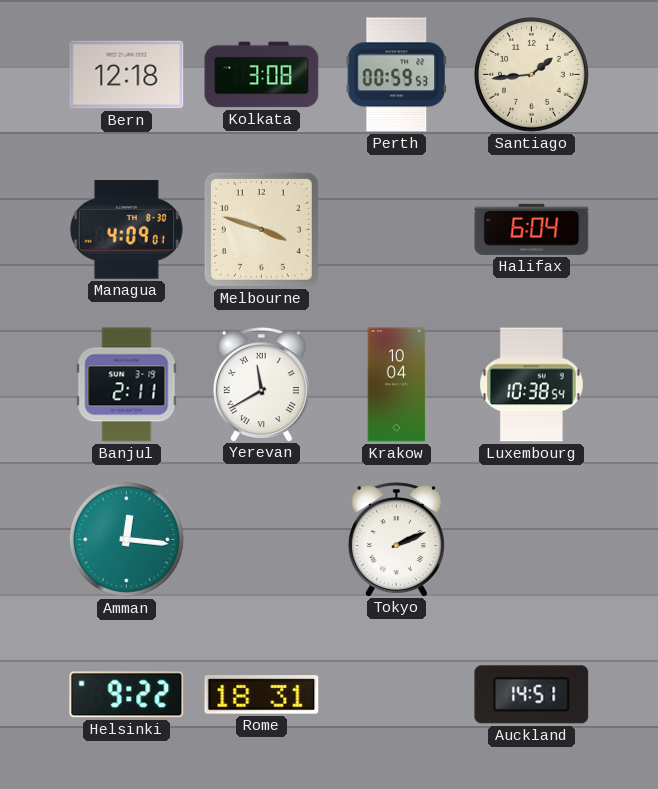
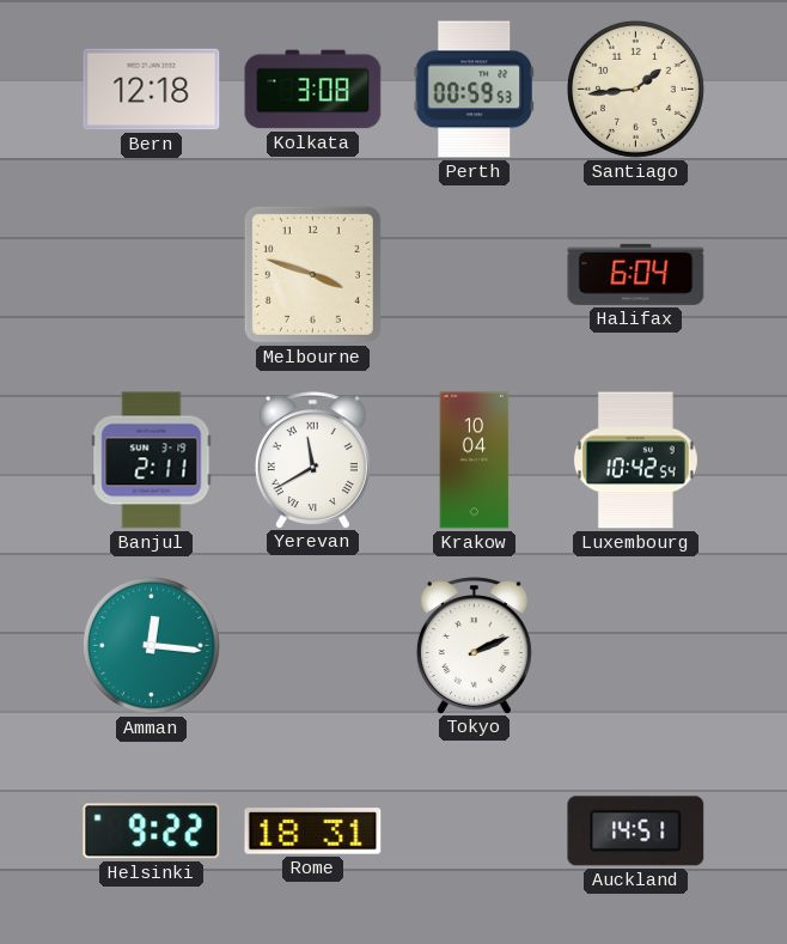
Managua: 4:09 -> none (126, 229)
Luxembourg: 10:38 -> 10:42 (635, 461)
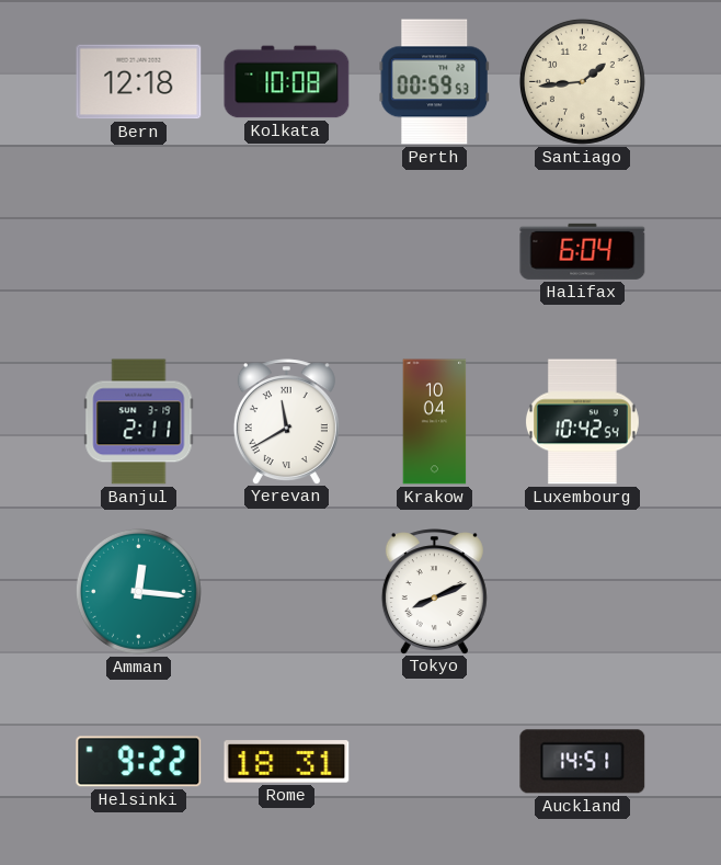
Kolkata: 3:08 -> 10:08 (287, 82)
Melbourne: 3:48 -> none (312, 274)
Tokyo: 2:11 -> 8:11 (434, 591)
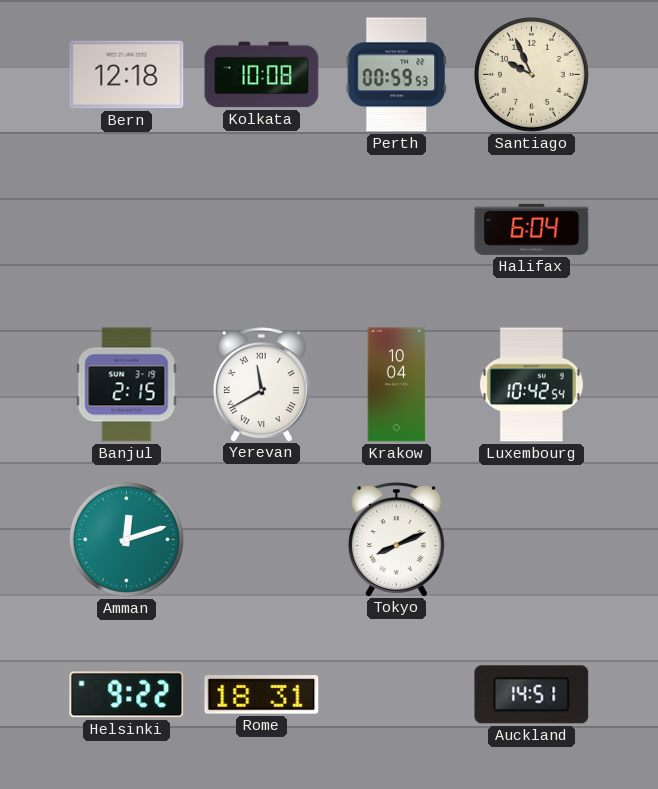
Santiago: 1:44 -> 9:56 (531, 74)
Banjul: 2:11 -> 2:15 (127, 385)
Amman: 12:16 -> 12:12 (126, 539)
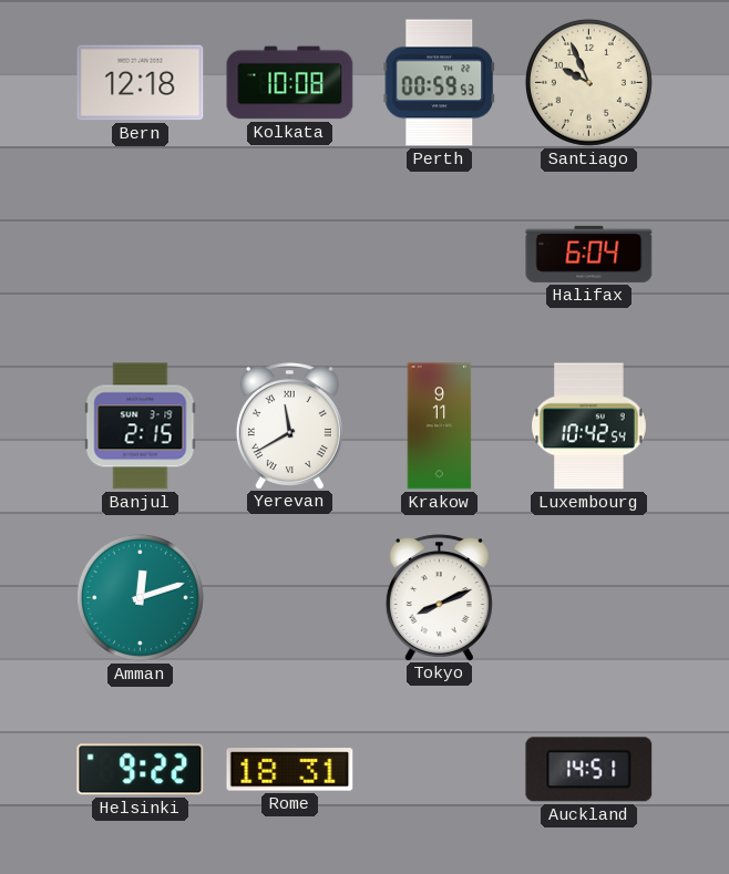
Krakow: 10:04 -> 9:11 (440, 426)
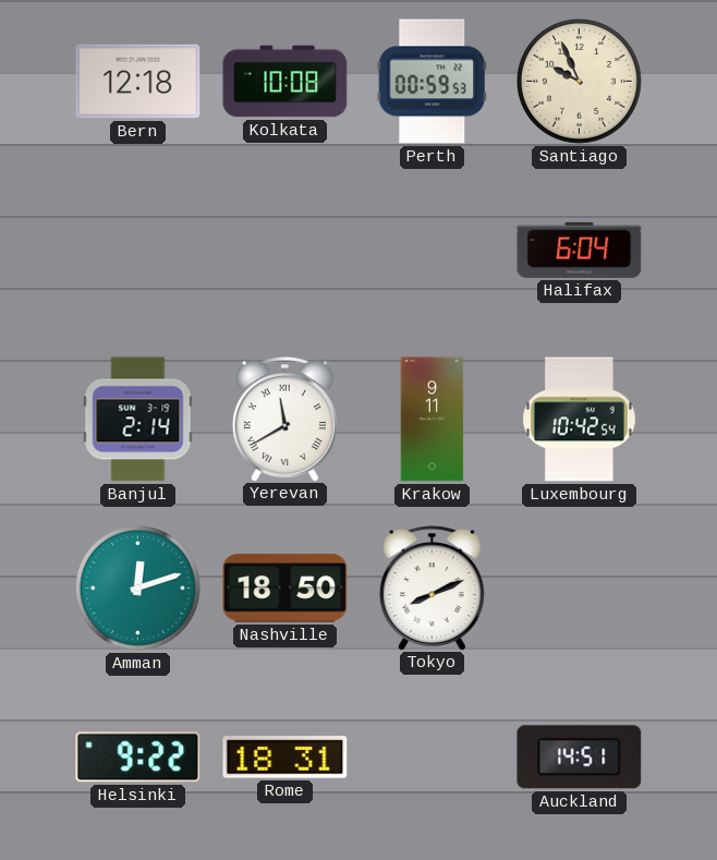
Banjul: 2:15 -> 2:14 (138, 420)
Nashville: none -> 18:50 (285, 589)
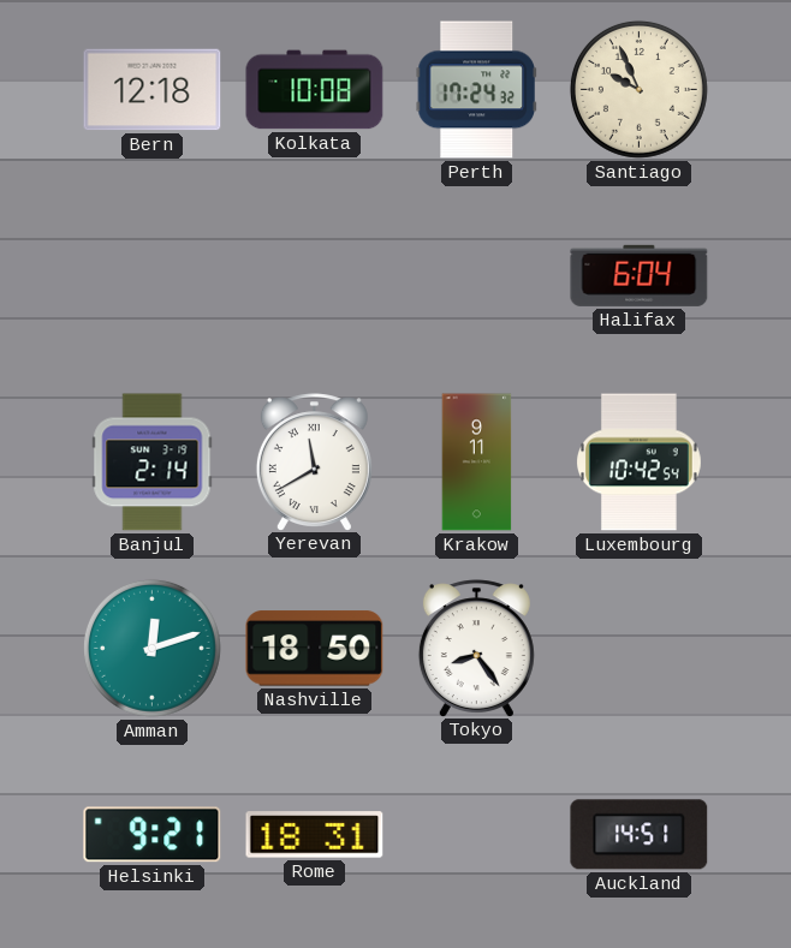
Perth: 00:59 -> 17:24 (476, 90)
Tokyo: 8:11 -> 8:24 (476, 648)
Helsinki: 9:22 -> 9:21 (153, 835)
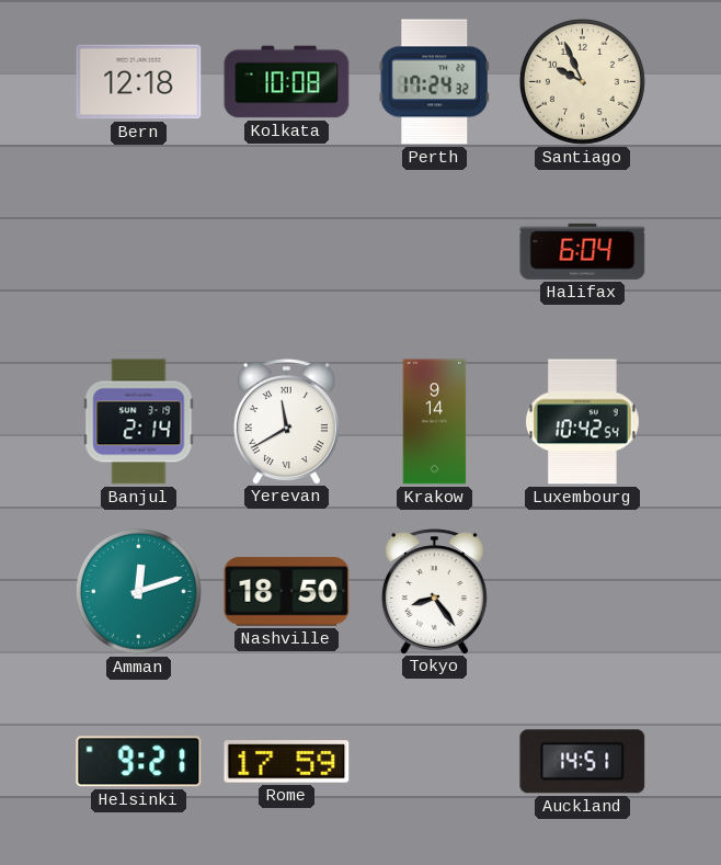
Krakow: 9:11 -> 9:14 (435, 422)
Rome: 18:31 -> 17:59 (287, 762)
